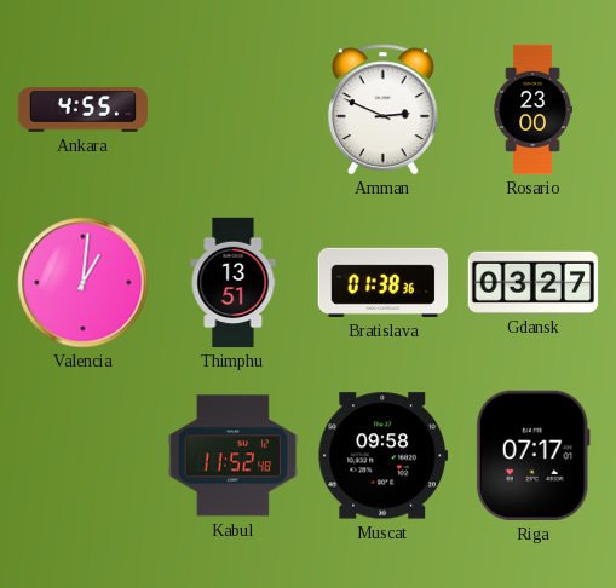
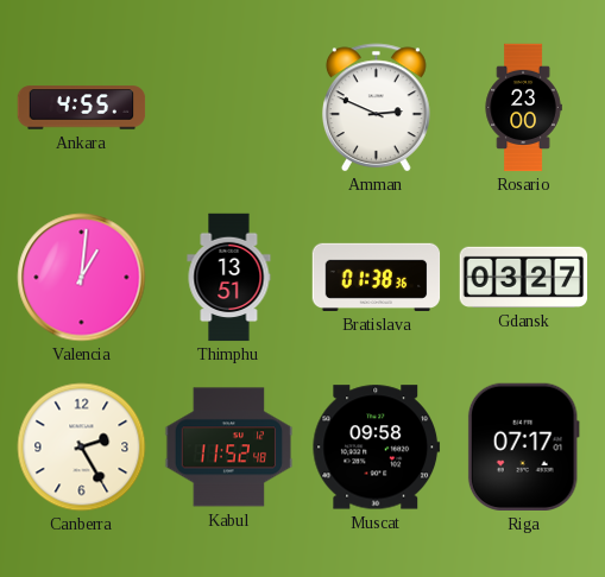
Canberra: none -> 2:25 (82, 448)
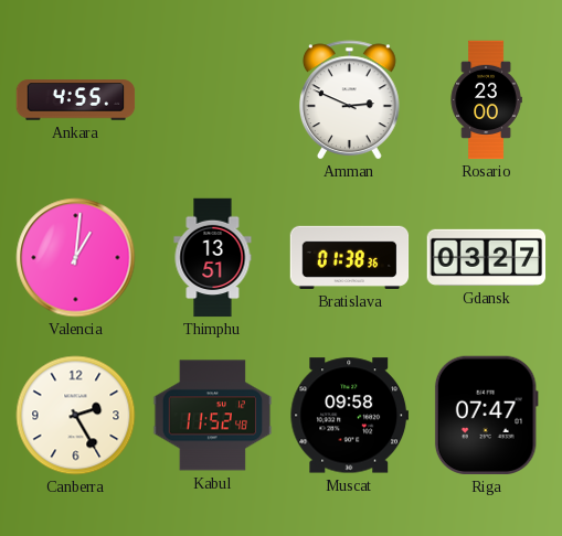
Riga: 07:17 -> 07:47 (486, 416)
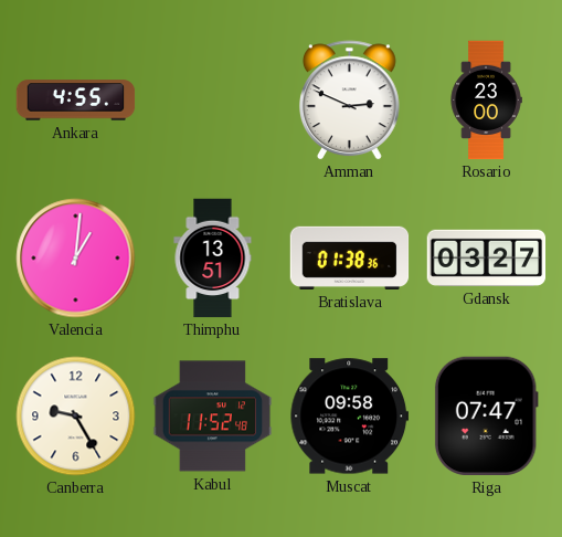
Canberra: 2:25 -> 9:25 (76, 417)
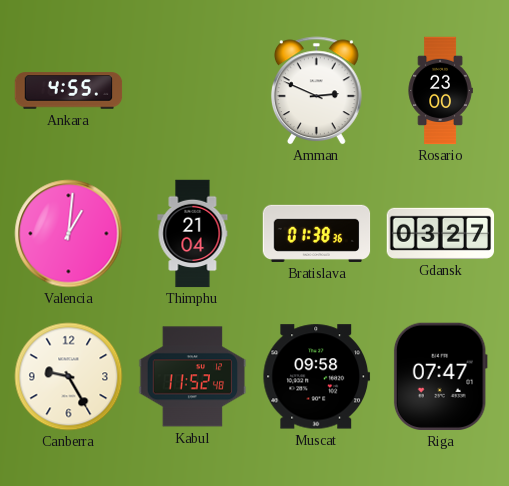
Thimphu: 13:51 -> 21:04 (193, 234)
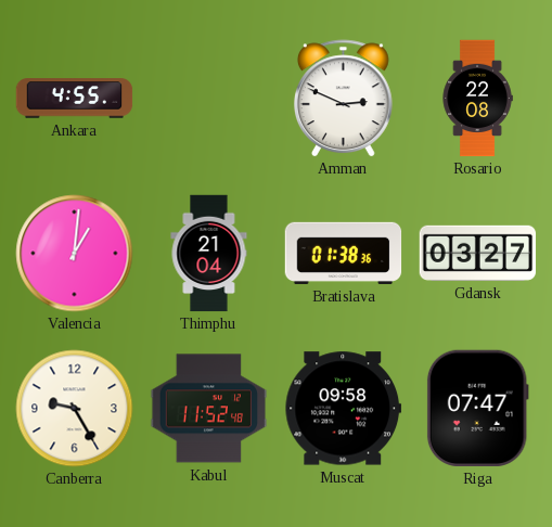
Rosario: 23:00 -> 22:08 (477, 99)
